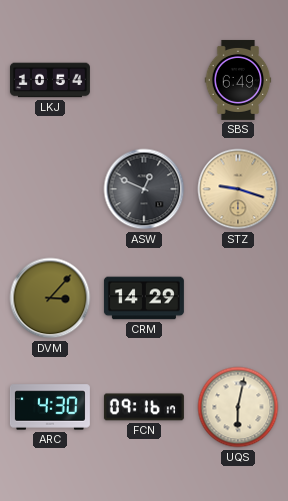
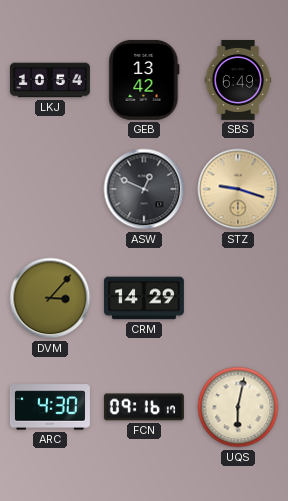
GEB: none -> 13:42 (144, 80)
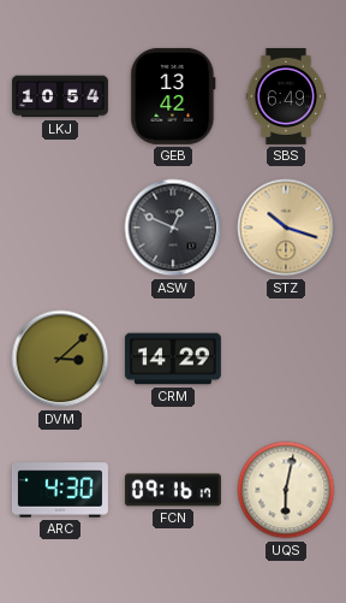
STZ: 9:18 -> 10:18 (286, 227)
DVM: 3:07 -> 3:08 (60, 359)
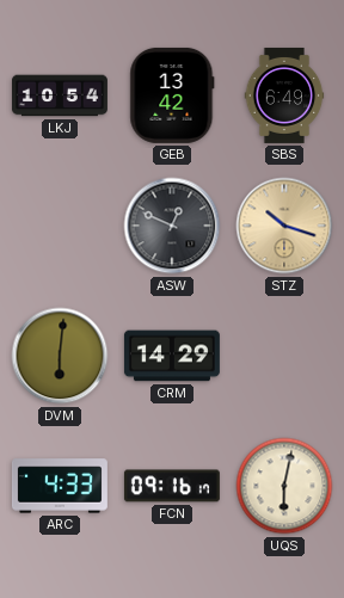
DVM: 3:08 -> 6:01 (60, 356)
ARC: 4:30 -> 4:33 (60, 486)
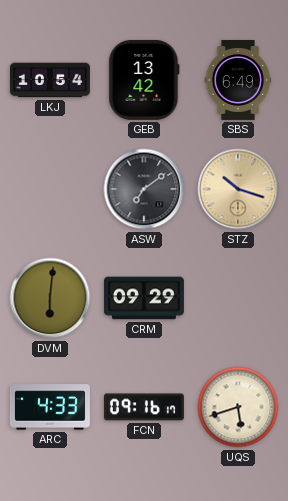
ASW: 12:49 -> 7:09 (144, 189)
CRM: 14:29 -> 09:29 (144, 298)
UQS: 6:02 -> 5:42 (238, 407)
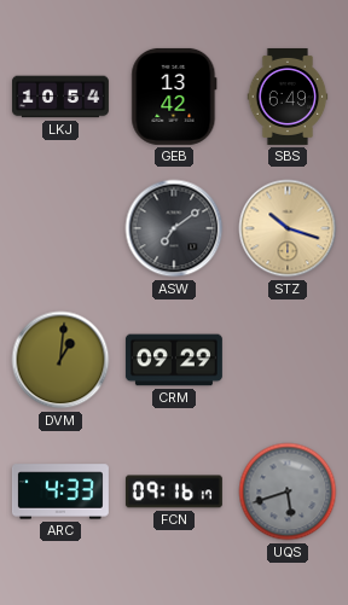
DVM: 6:01 -> 1:01 (60, 360)
UQS dial: cream -> grey (288, 491)
